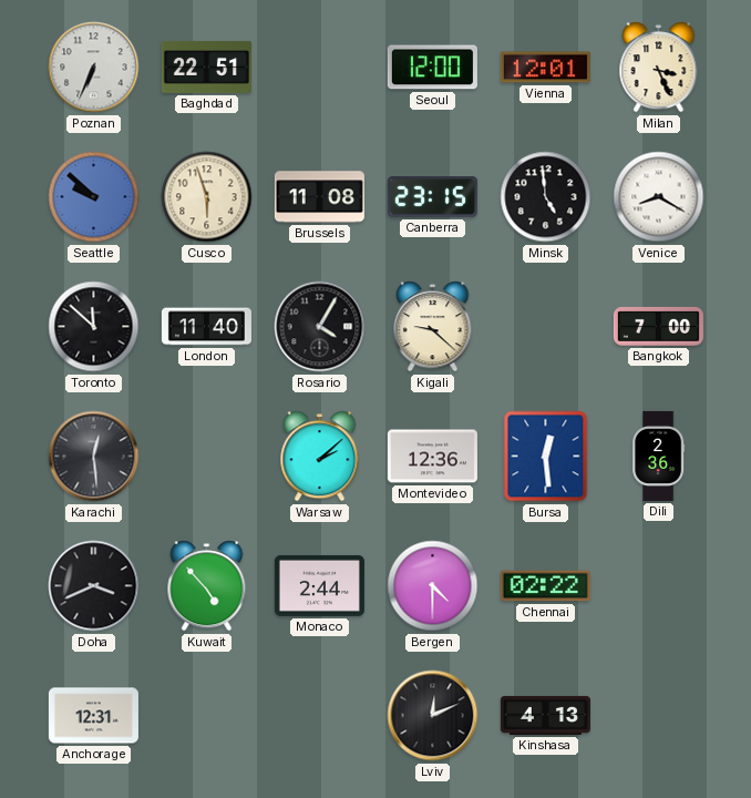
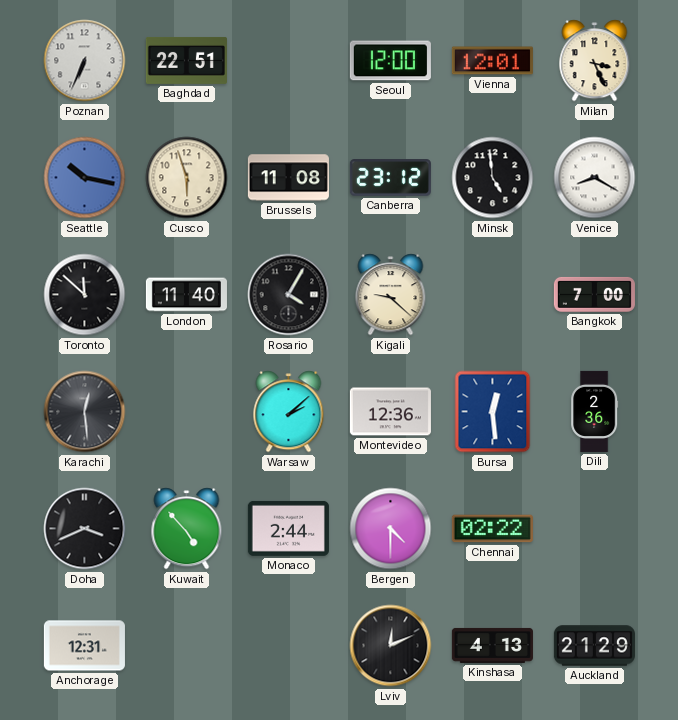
Seattle: 9:52 -> 10:17 (85, 178)
Canberra: 23:15 -> 23:12 (390, 178)
Auckland: none -> 21:29 (594, 646)
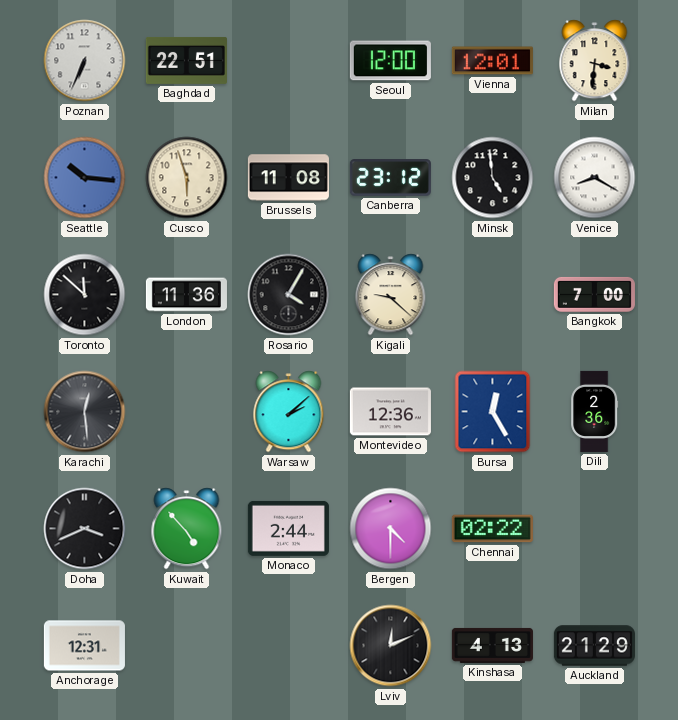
Milan: 3:26 -> 3:31 (595, 61)
Seattle: 10:17 -> 10:16 (85, 178)
London: 11:40 -> 11:36 (186, 295)
Bursa: 12:29 -> 12:25 (493, 412)
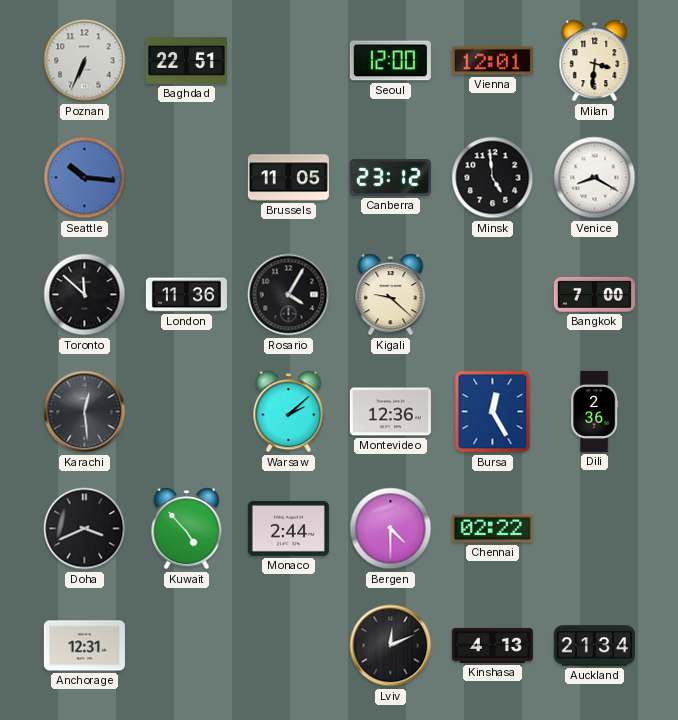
Cusco: 5:57 -> none (187, 178)
Brussels: 11:08 -> 11:05 (288, 178)
Auckland: 21:29 -> 21:34 (594, 646)
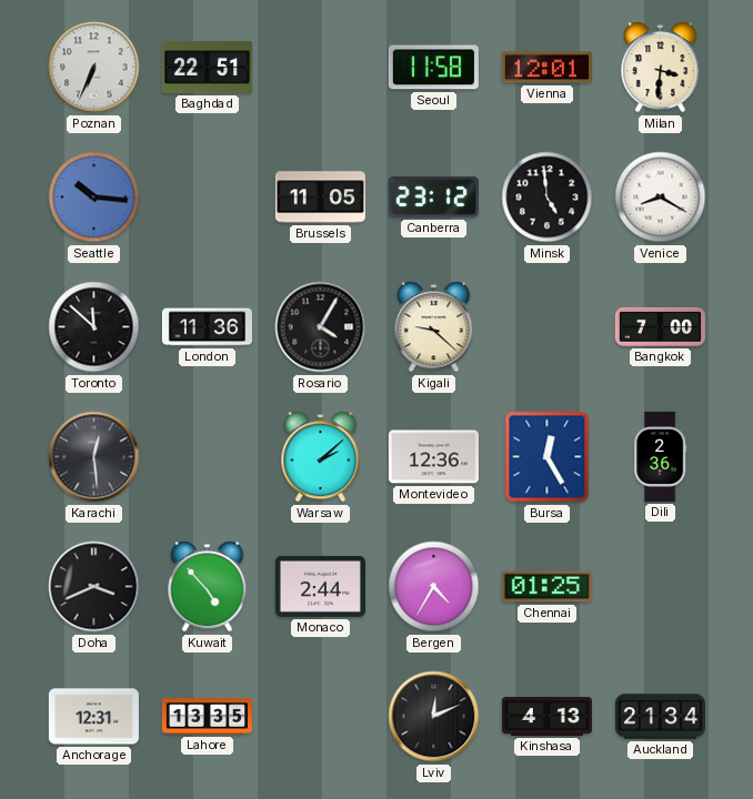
Seoul: 12:00 -> 11:58 (433, 68)
Bergen: 4:30 -> 4:35 (434, 587)
Chennai: 02:22 -> 01:25 (546, 587)
Lahore: none -> 13:35 (207, 717)
